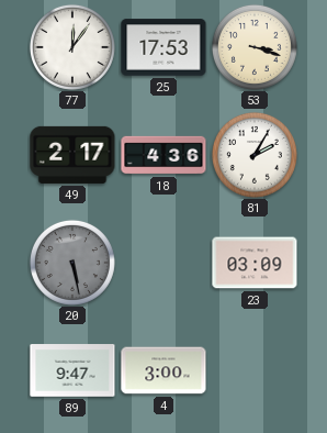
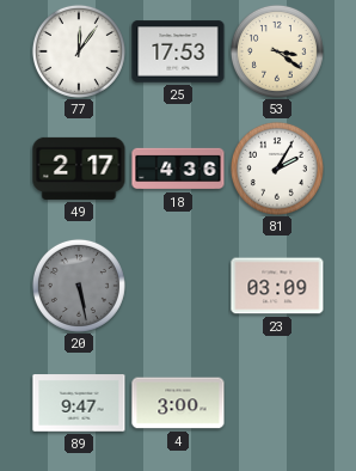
53: 3:18 -> 3:21 (277, 51)
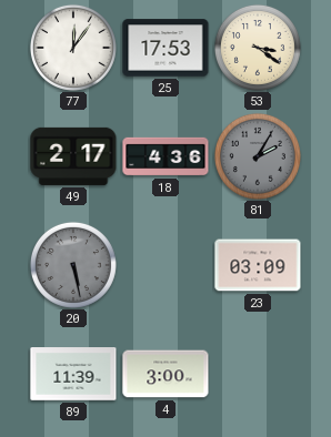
81 dial: white -> grey (258, 156)
89: 9:47 -> 11:39 (73, 374)
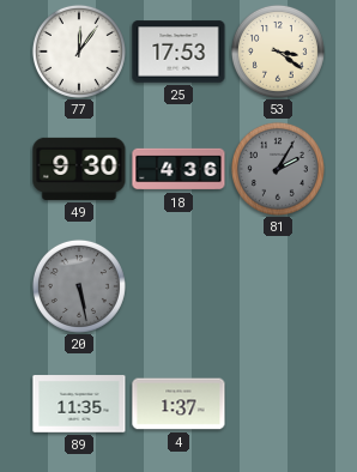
49: 2:17 -> 9:30 (79, 169)
23: 03:09 -> none (258, 265)
89: 11:39 -> 11:35 (79, 404)
4: 3:00 -> 1:37 (179, 404)
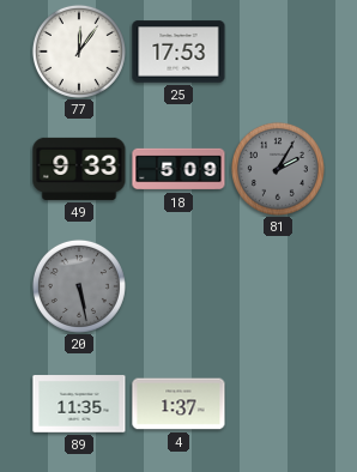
53: 3:21 -> none (278, 52)
49: 9:30 -> 9:33 (79, 169)
18: 4:36 -> 5:09 (179, 169)
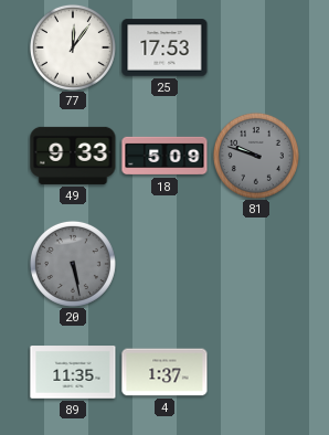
81: 2:05 -> 9:48 (256, 156)
